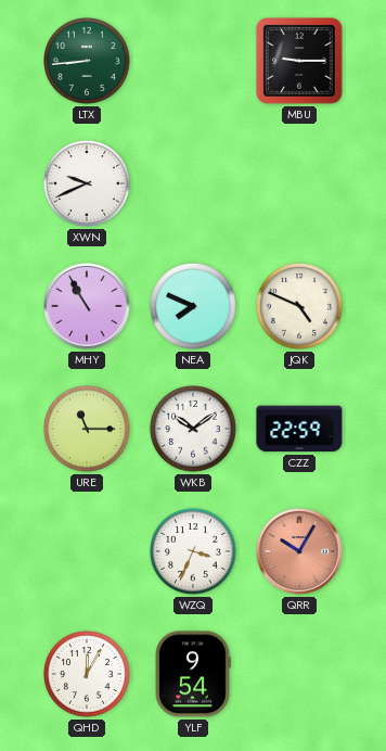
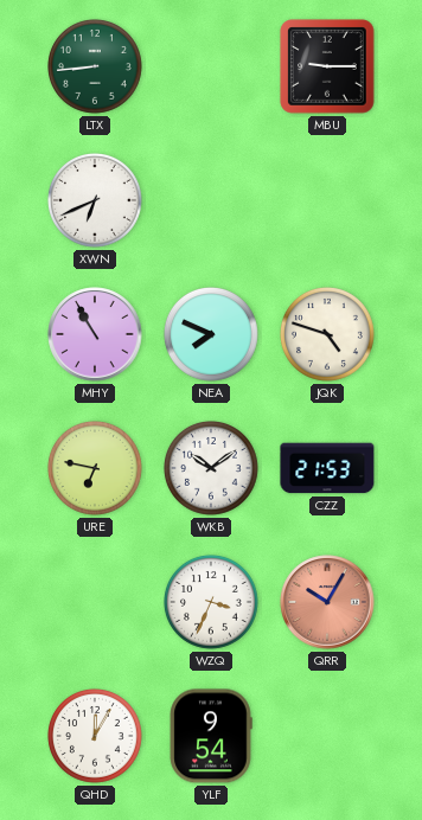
XWN: 9:41 -> 6:41 (96, 201)
JQK: 4:49 -> 4:48 (328, 335)
URE: 11:15 -> 6:47 (96, 469)
CZZ: 22:59 -> 21:53 (327, 468)
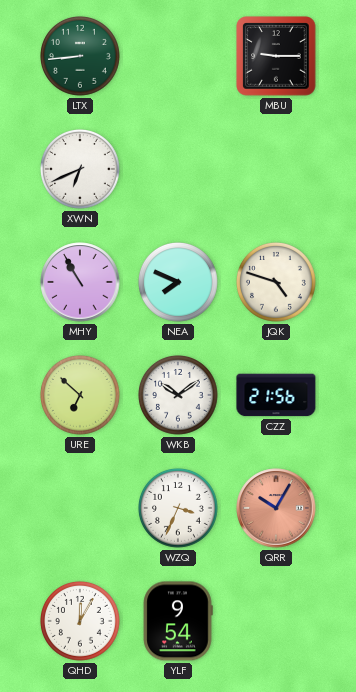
URE: 6:47 -> 6:52 (81, 396)
CZZ: 21:53 -> 21:56 (276, 395)
